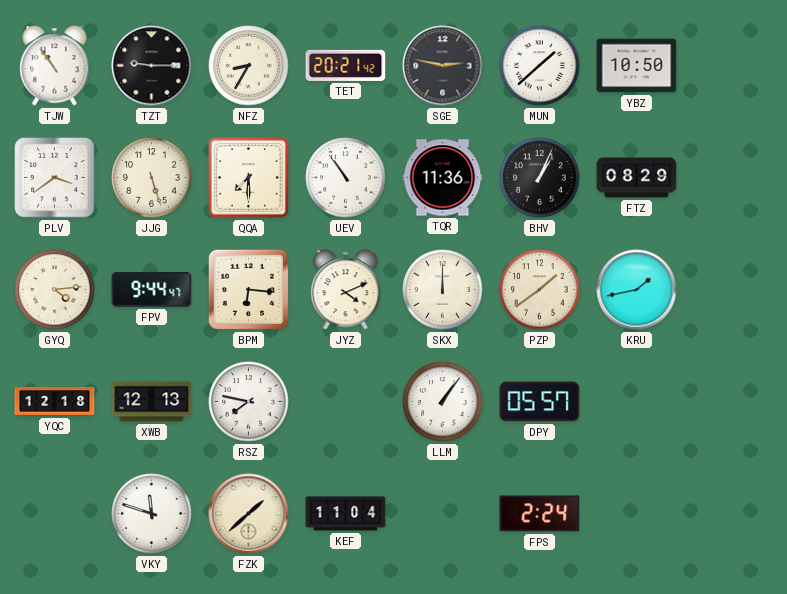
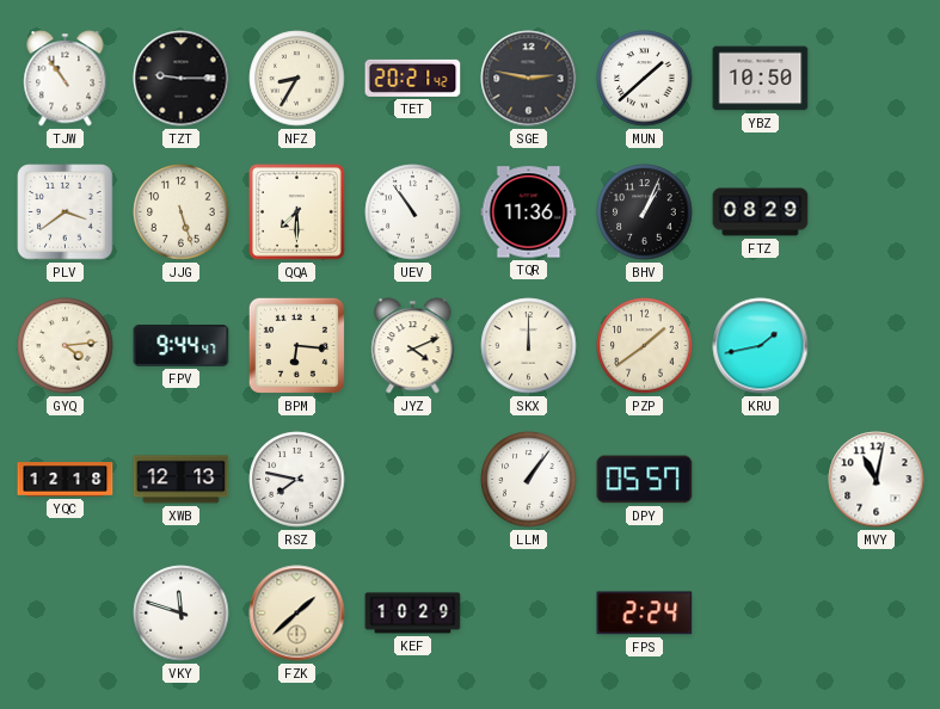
MVY: none -> 11:02 (877, 480)
KEF: 11:04 -> 10:29 (413, 614)
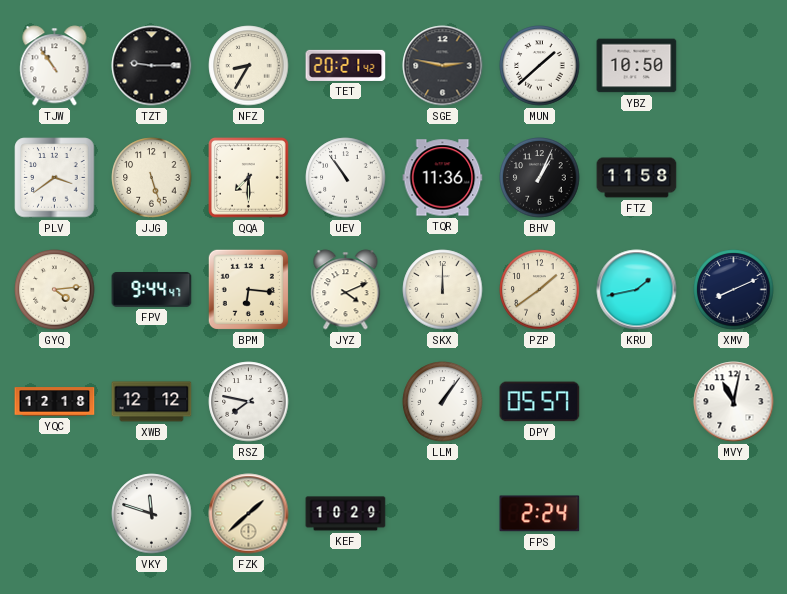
FTZ: 08:29 -> 11:58 (637, 178)
XMV: none -> 8:11 (734, 290)
XWB: 12:13 -> 12:12 (152, 402)
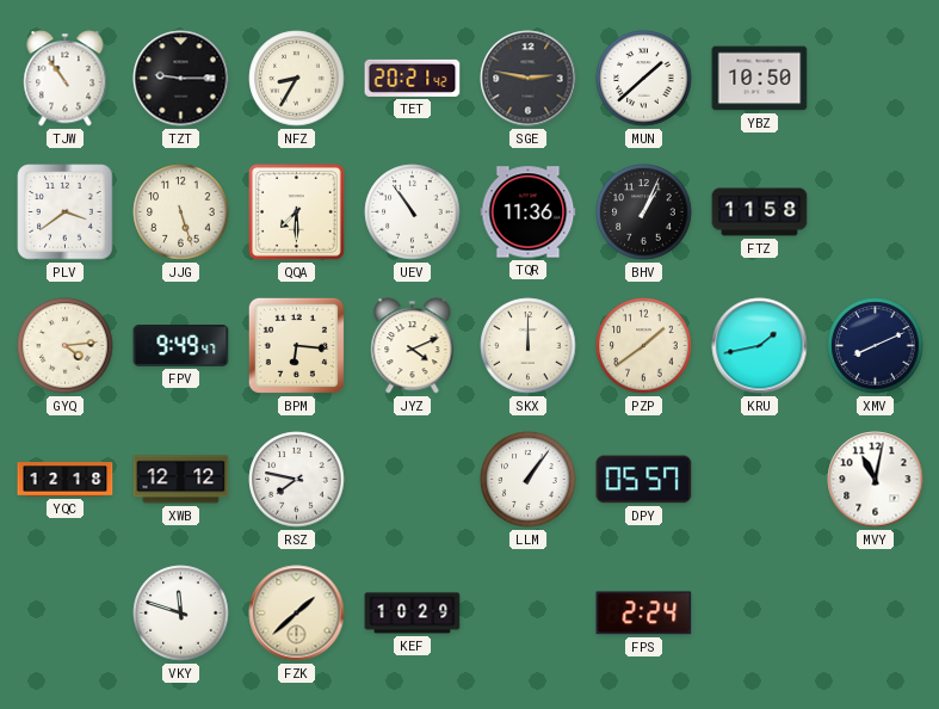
FPV: 9:44 -> 9:49 (181, 346)
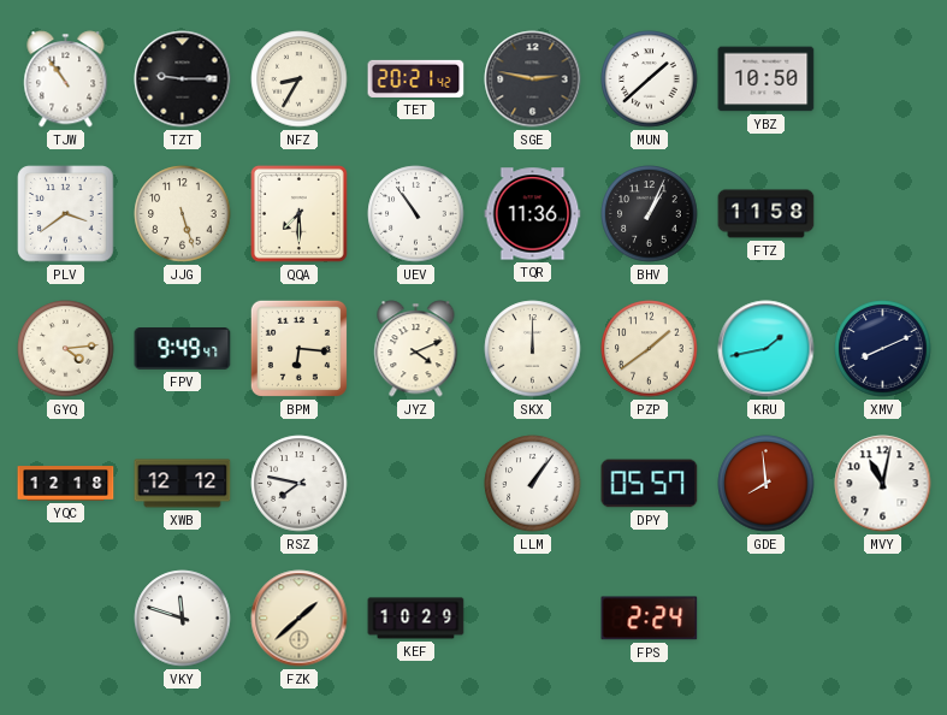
GDE: none -> 7:59 (767, 484)
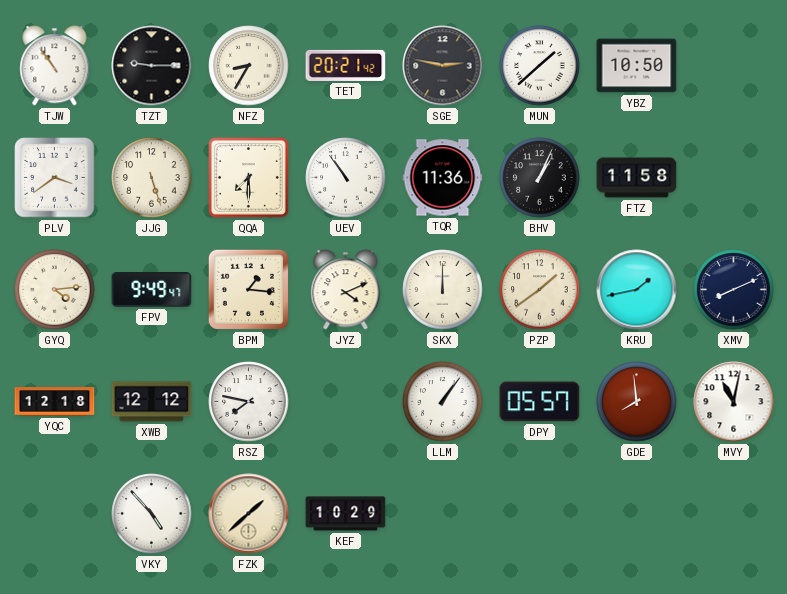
BPM: 6:16 -> 1:16 (248, 289)
VKY: 11:48 -> 4:53 (152, 514)
FPS: 2:24 -> none (650, 619)
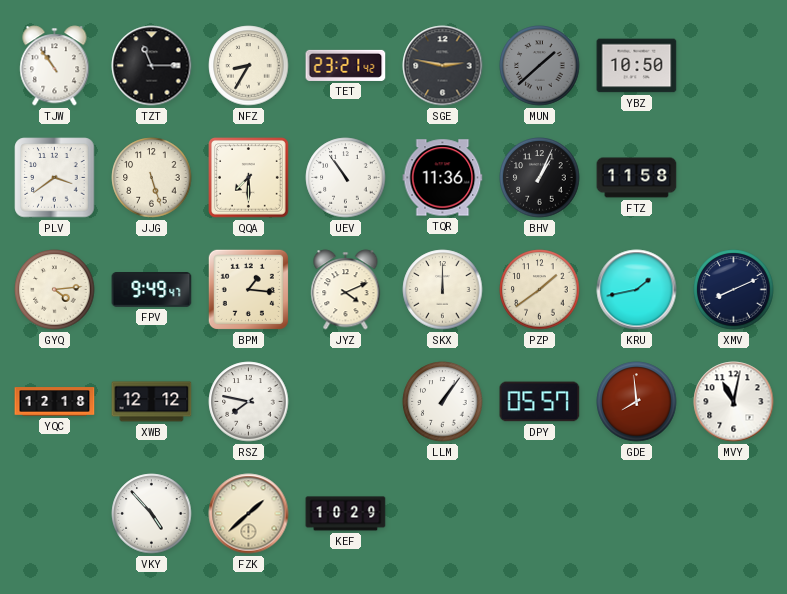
TZT: 9:15 -> 11:15 (152, 66)
TET: 20:21 -> 23:21 (346, 65)
MUN dial: white -> grey (540, 66)
